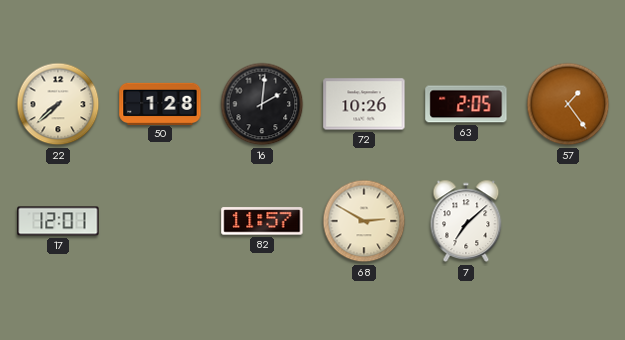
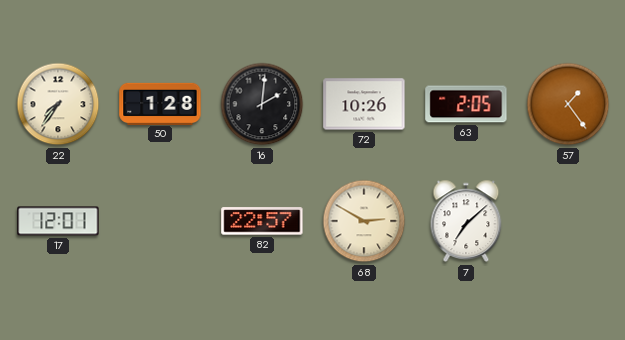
22: 7:38 -> 7:36 (58, 104)
82: 11:57 -> 22:57 (262, 221)
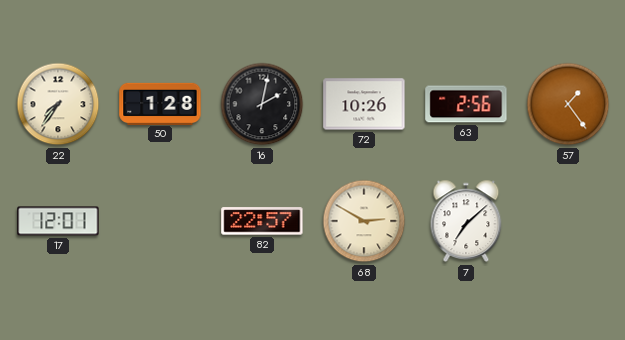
16: 2:01 -> 2:02 (262, 104)
63: 2:05 -> 2:56 (466, 104)
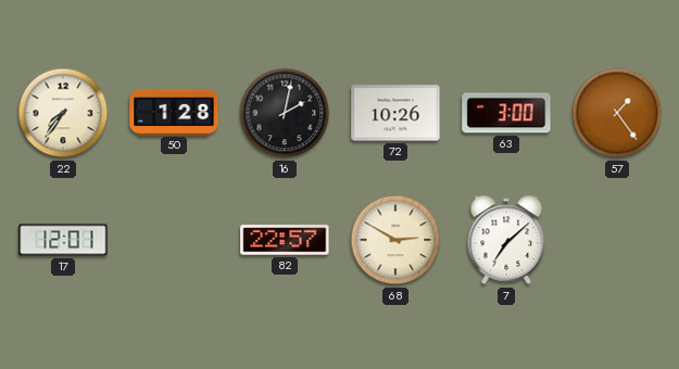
63: 2:56 -> 3:00 (506, 113)
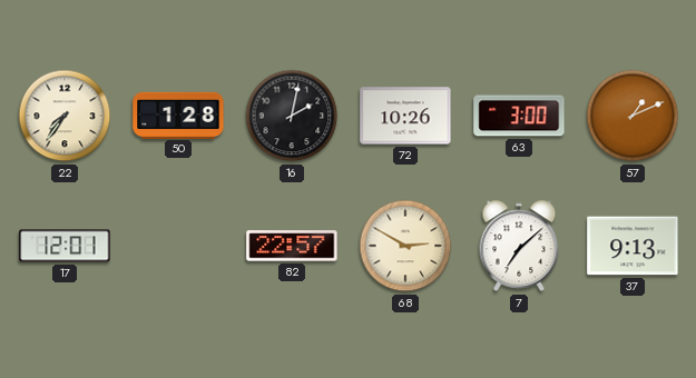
57: 1:24 -> 1:11 (633, 116)
37: none -> 9:13 (633, 246)
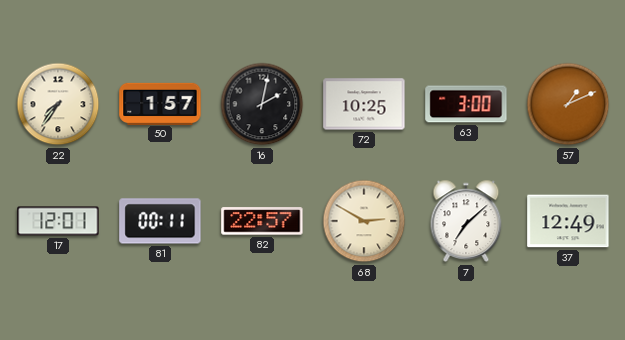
50: 1:28 -> 1:57 (160, 103)
72: 10:26 -> 10:25 (364, 104)
81: none -> 00:11 (160, 221)
37: 9:13 -> 12:49 (568, 221)
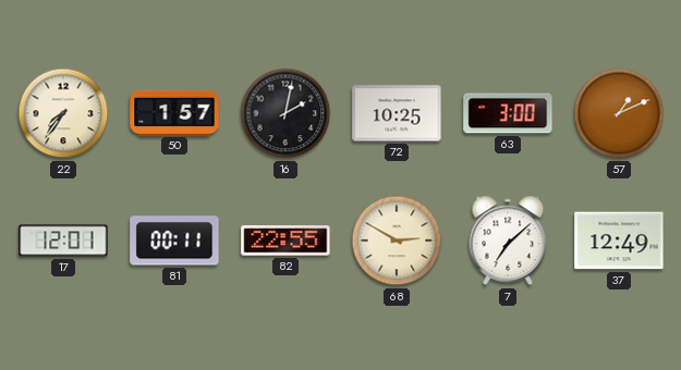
82: 22:57 -> 22:55 (285, 240)
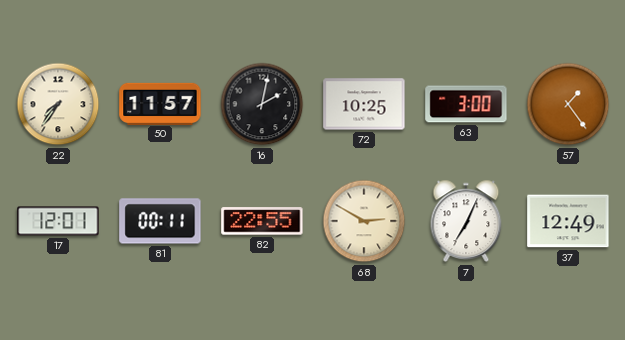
50: 1:57 -> 11:57 (160, 103)
57: 1:11 -> 1:24 (568, 104)
7: 7:08 -> 7:04 (466, 221)
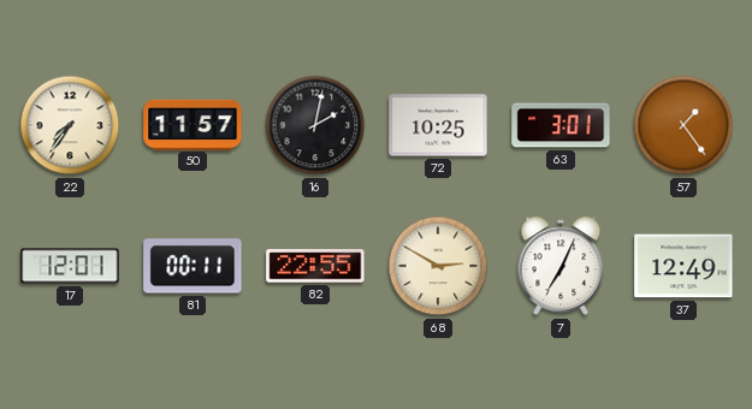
63: 3:00 -> 3:01 (561, 125)
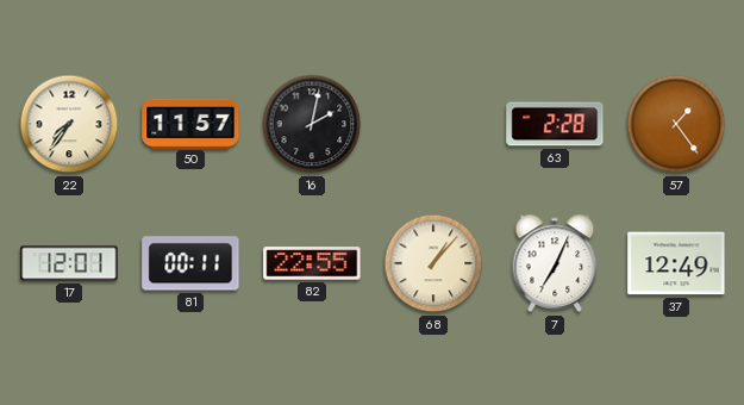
72: 10:25 -> none (438, 125)
63: 3:01 -> 2:28 (555, 124)
68: 2:50 -> 1:07 (433, 263)
